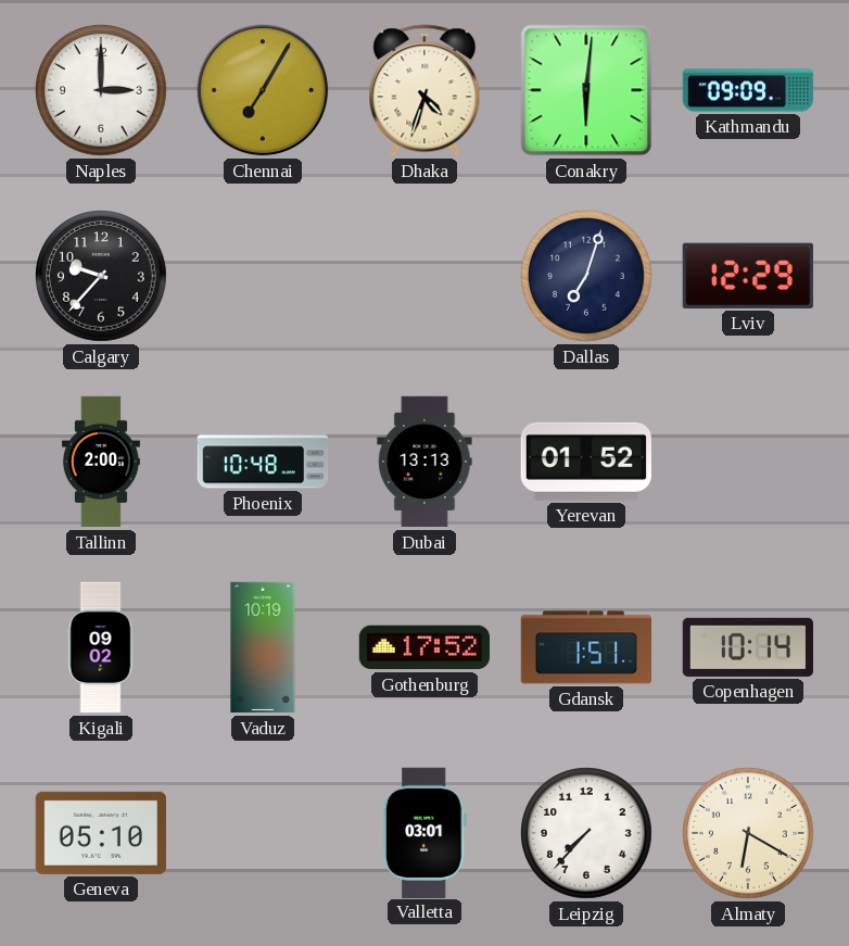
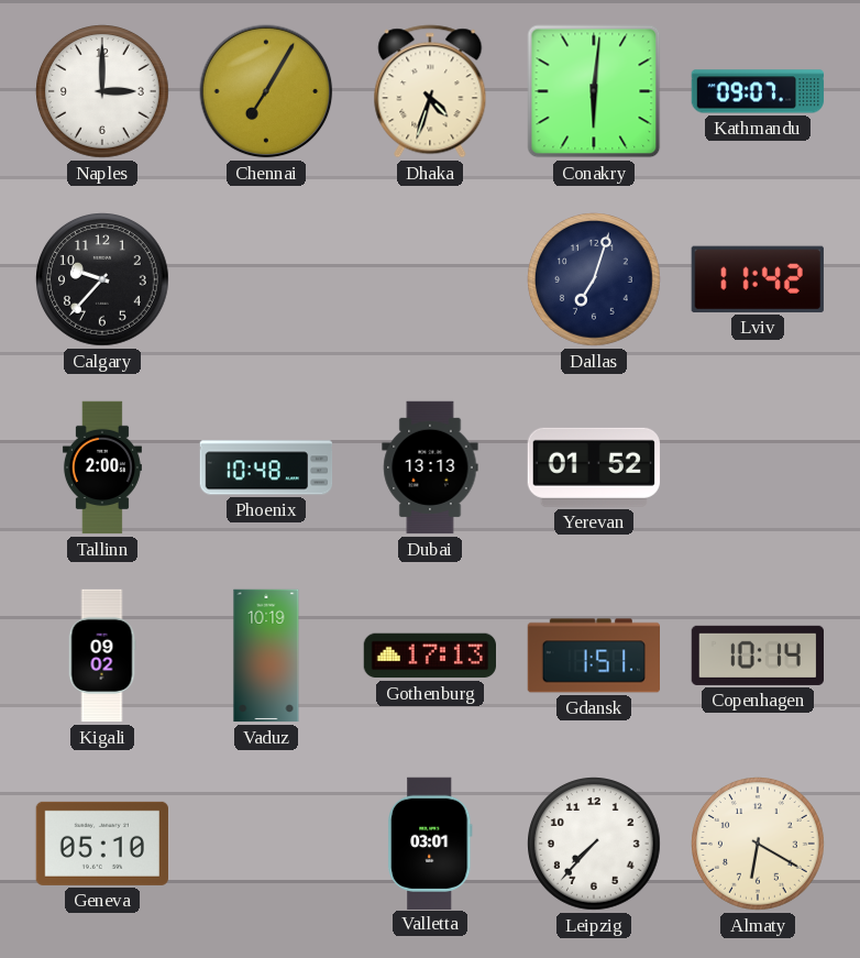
Kathmandu: 09:09 -> 09:07 (758, 91)
Lviv: 12:29 -> 11:42 (758, 279)
Gothenburg: 17:52 -> 17:13 (429, 656)
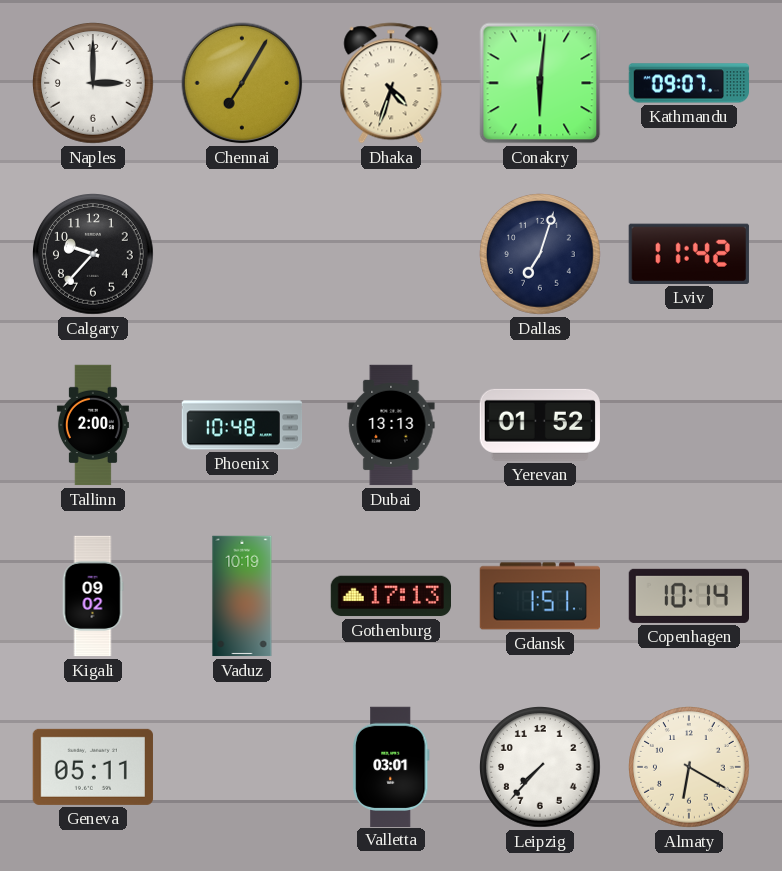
Geneva: 05:10 -> 05:11 (93, 767)
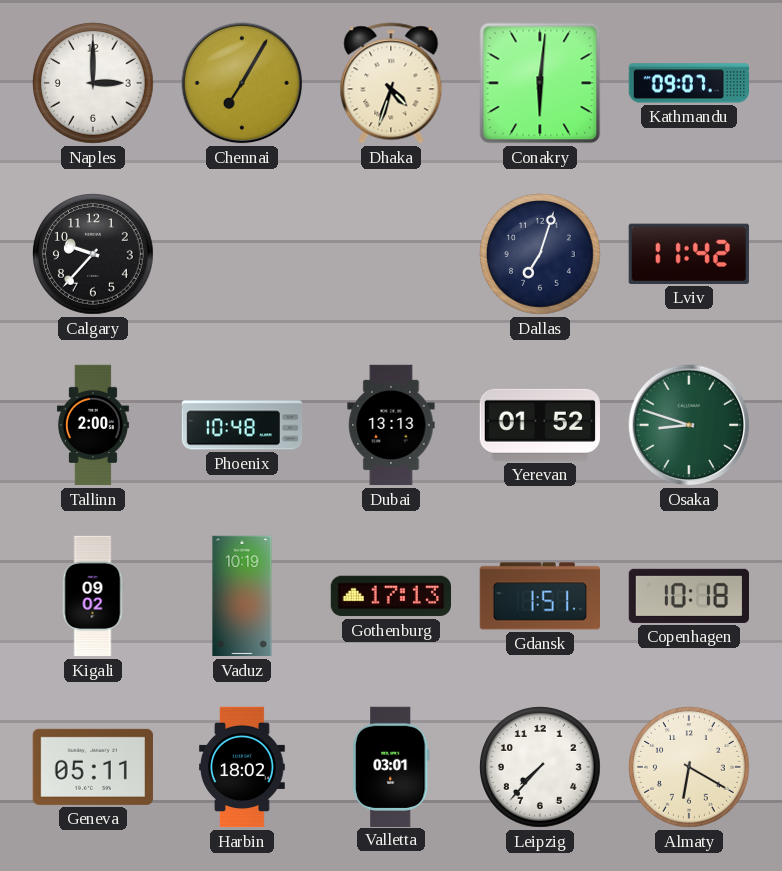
Osaka: none -> 8:48 (689, 425)
Copenhagen: 10:14 -> 10:18 (688, 596)
Harbin: none -> 18:02 (242, 767)
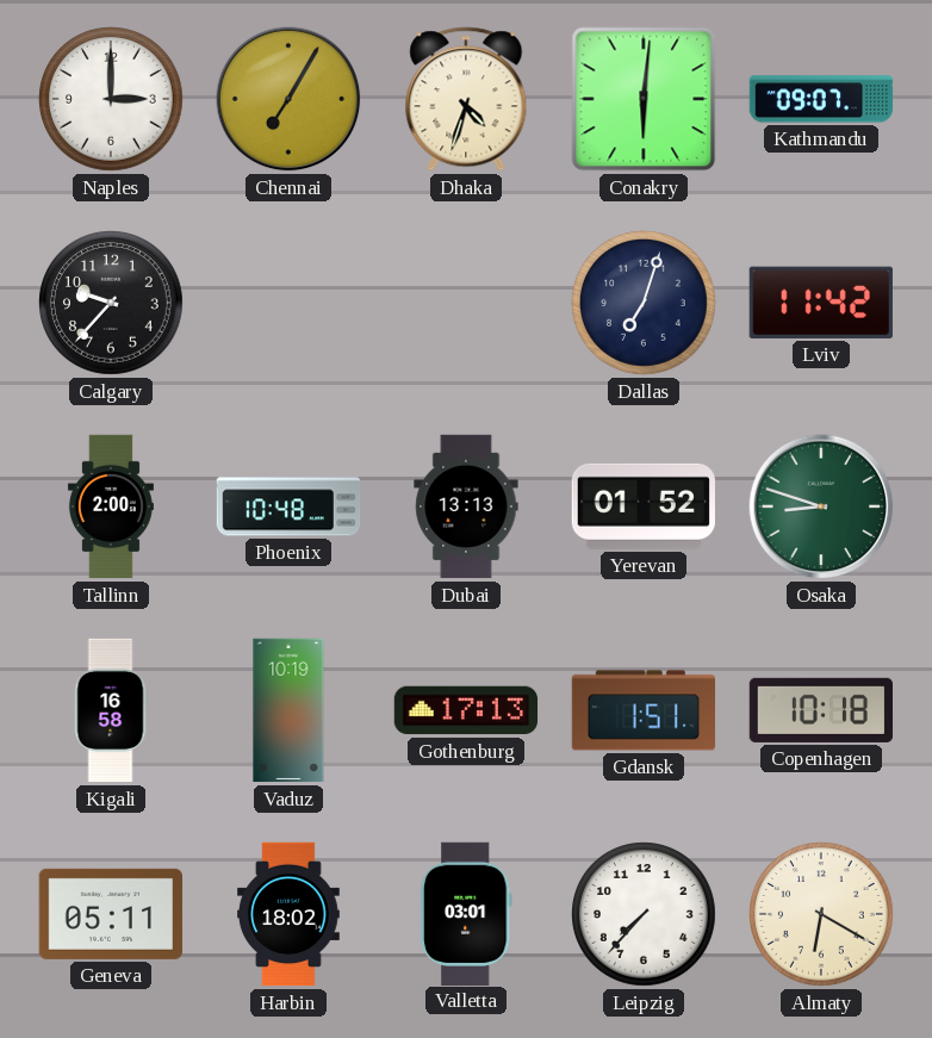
Kigali: 09:02 -> 16:58 (111, 710)
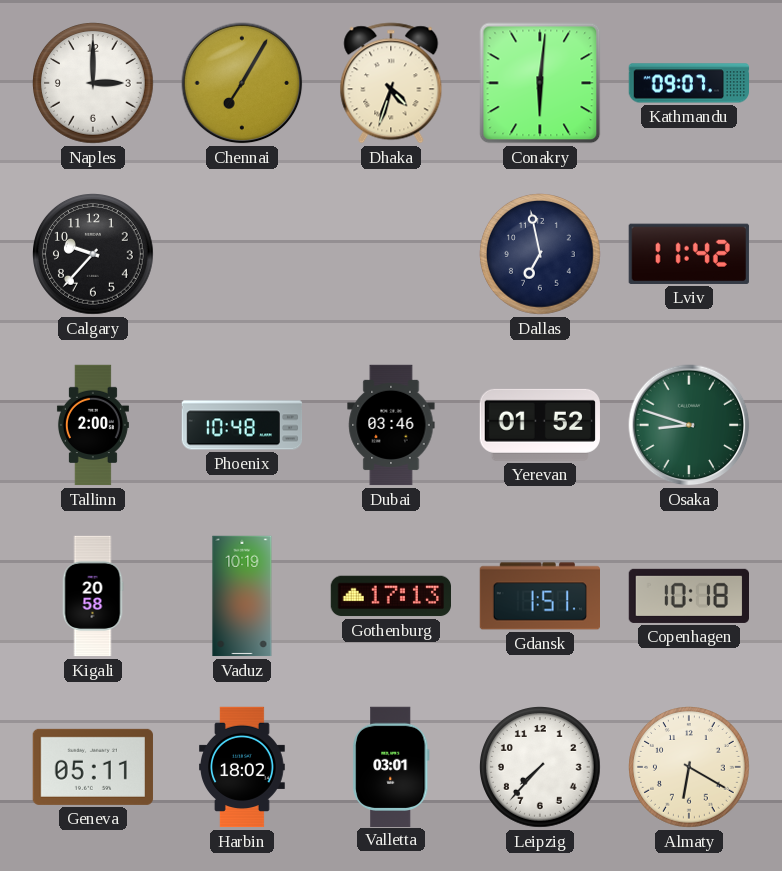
Dallas: 7:03 -> 6:58 (541, 255)
Dubai: 13:13 -> 03:46 (391, 425)
Kigali: 16:58 -> 20:58 (93, 596)
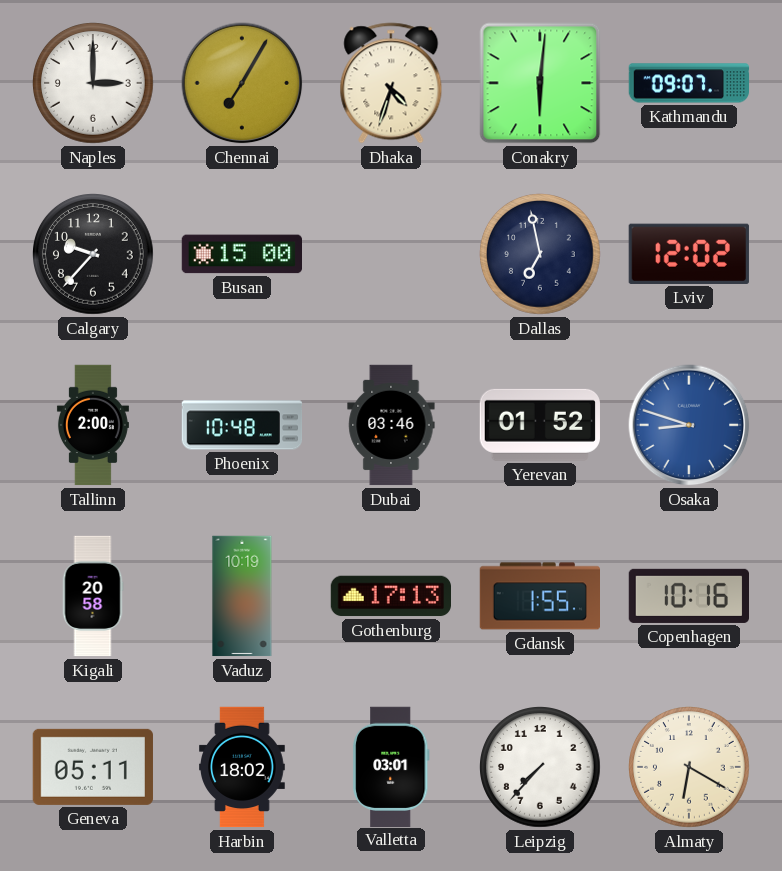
Busan: none -> 15:00 (241, 254)
Lviv: 11:42 -> 12:02 (689, 254)
Osaka dial: green -> blue (689, 425)
Gdansk: 1:51 -> 1:55 (539, 596)
Copenhagen: 10:18 -> 10:16 (688, 596)
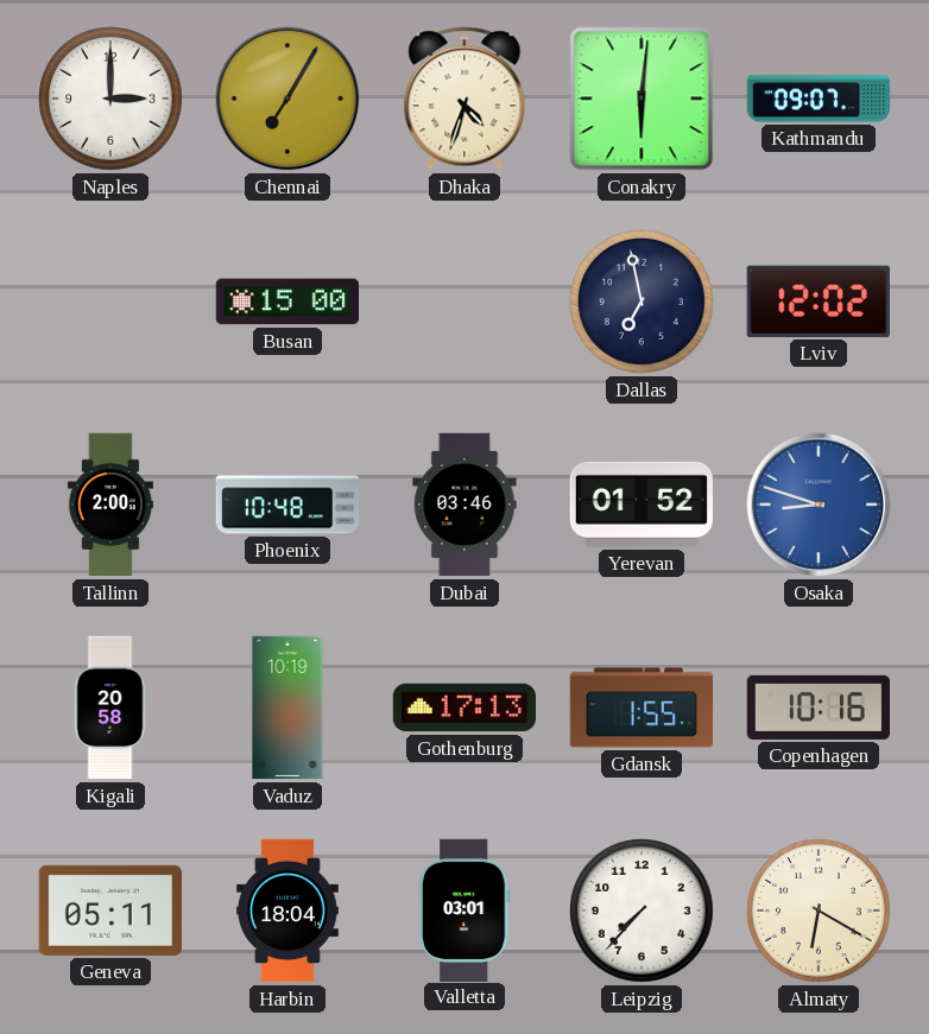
Calgary: 9:37 -> none (94, 255)
Harbin: 18:02 -> 18:04 (287, 911)
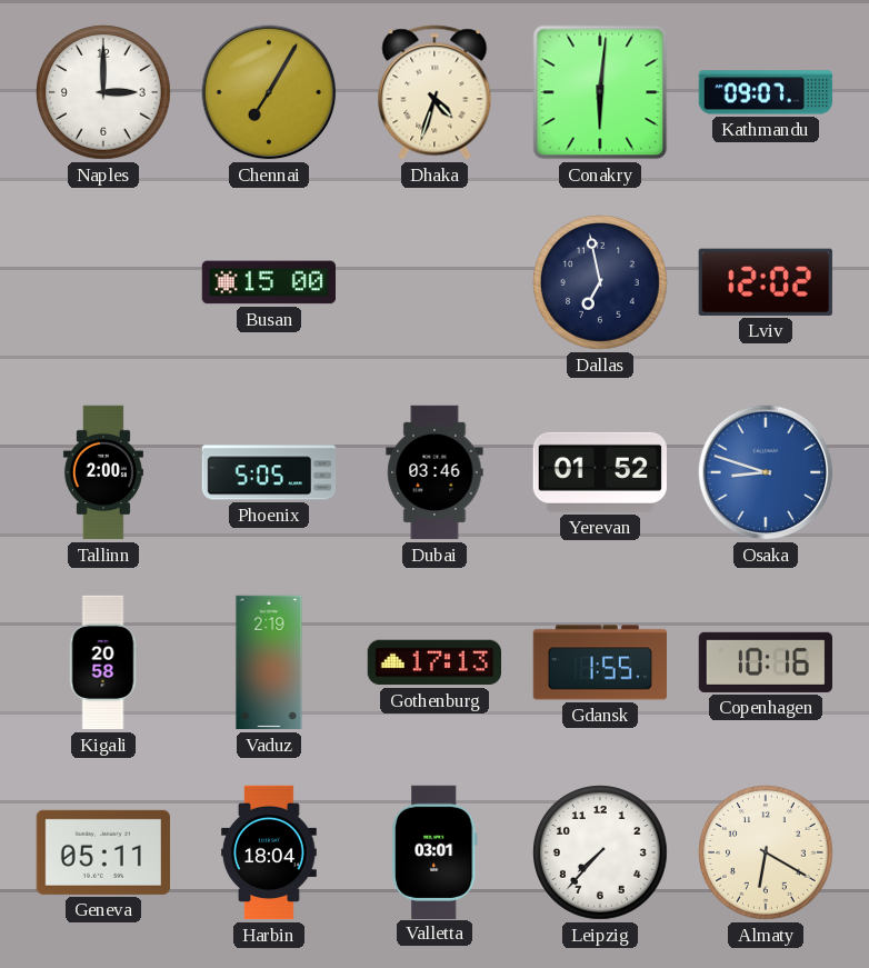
Phoenix: 10:48 -> 5:05 (269, 472)
Vaduz: 10:19 -> 2:19 (269, 662)
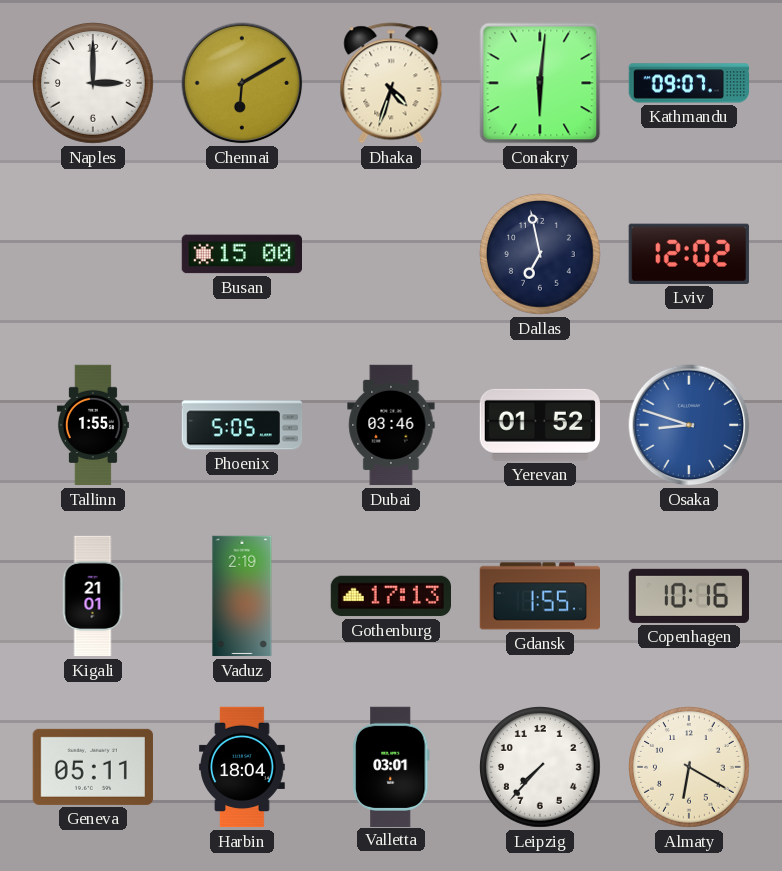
Chennai: 7:05 -> 6:10 (242, 83)
Tallinn: 2:00 -> 1:55 (93, 425)
Kigali: 20:58 -> 21:01 (93, 596)
